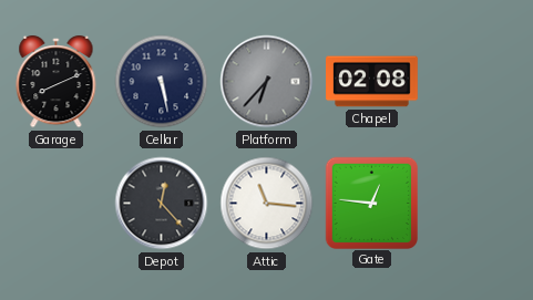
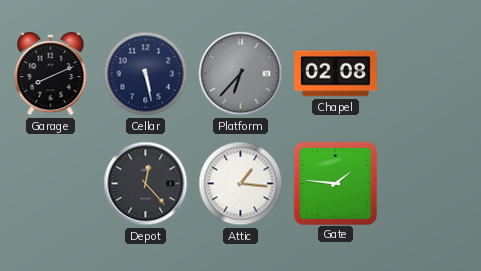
Attic: 11:16 -> 1:16 (241, 184)
Gate: 12:46 -> 1:46 (335, 183)
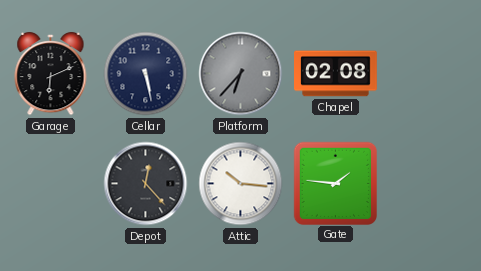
Garage: 8:11 -> 6:11 (51, 74)
Attic: 1:16 -> 10:16 (241, 184)
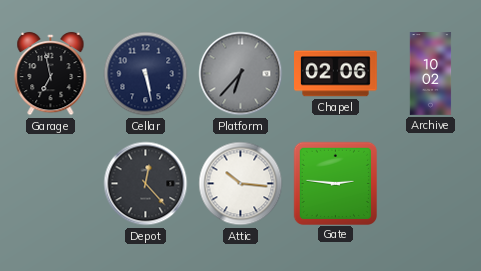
Garage: 6:11 -> 6:58 (51, 74)
Chapel: 02:08 -> 02:06 (336, 74)
Archive: none -> 10:02 (431, 74)
Gate: 1:46 -> 2:46 (335, 183)
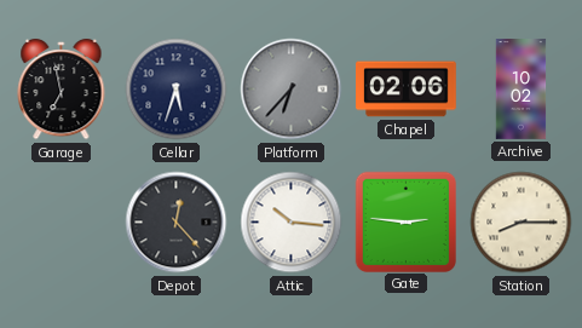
Cellar: 5:28 -> 5:33 (177, 90)
Station: none -> 8:15 (522, 223)
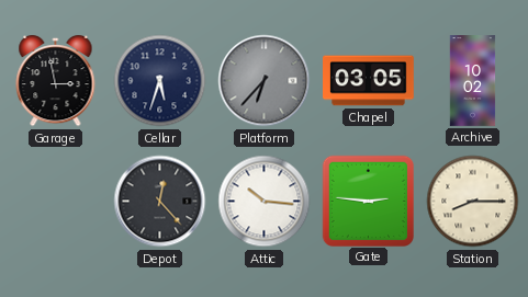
Garage: 6:58 -> 2:58 (56, 81)
Chapel: 02:06 -> 03:05 (369, 81)
